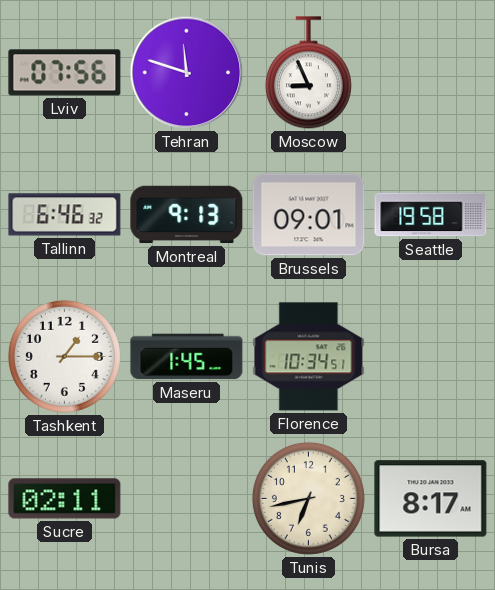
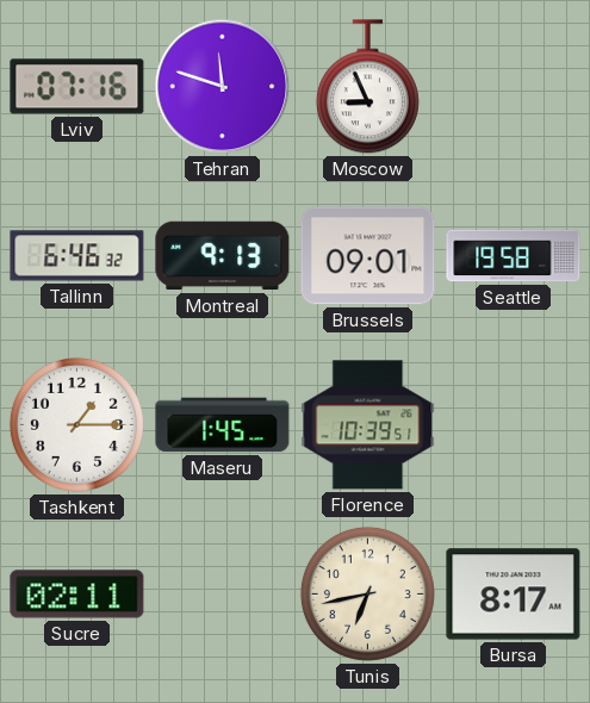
Lviv: 07:56 -> 07:16 (77, 87)
Florence: 10:34 -> 10:39 (368, 425)
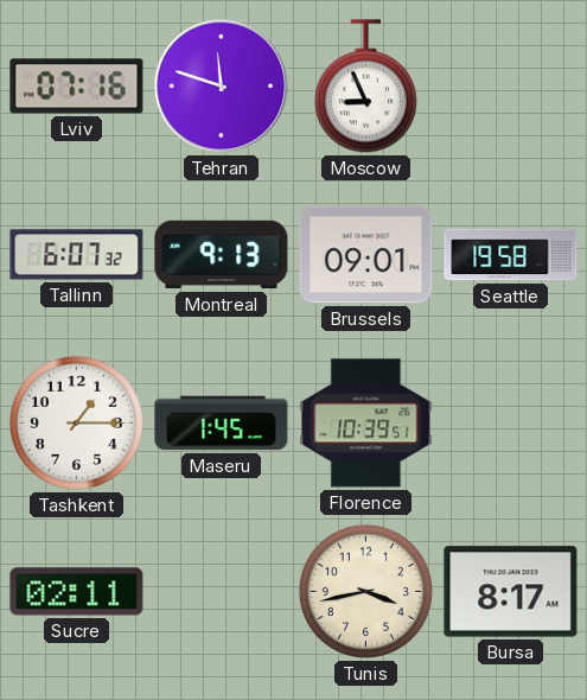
Tallinn: 6:46 -> 6:07 (77, 255)
Tunis: 6:43 -> 3:43 (365, 591)
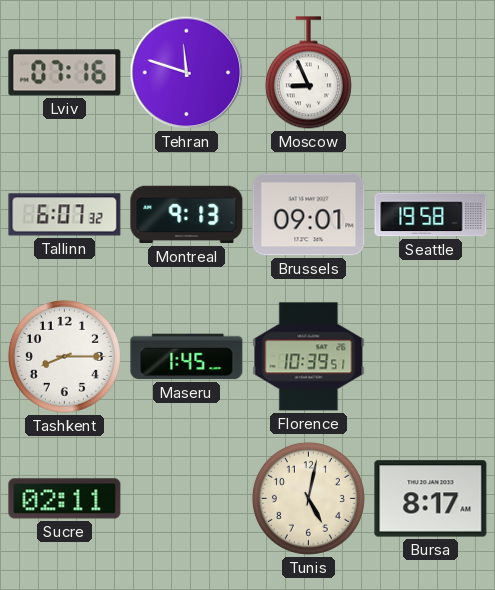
Tashkent: 1:15 -> 8:15 (64, 356)
Tunis: 3:43 -> 5:02 (308, 498)
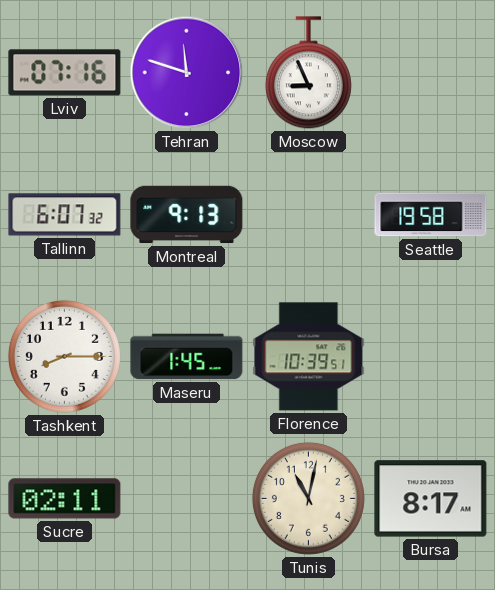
Brussels: 09:01 -> none (309, 215)
Tunis: 5:02 -> 11:02 (308, 498)
